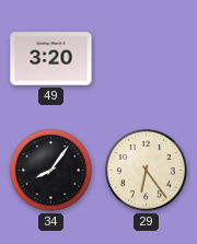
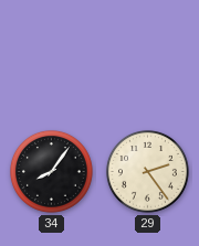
49: 3:20 -> none (51, 59)
29: 6:24 -> 2:24 (147, 171)
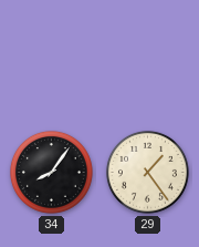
29: 2:24 -> 1:24 (147, 172)
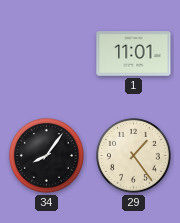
1: none -> 11:01 (134, 54)
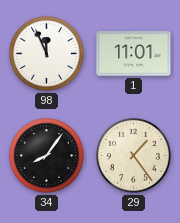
98: none -> 11:56 (46, 53)
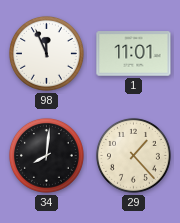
34: 8:06 -> 8:01 (46, 155)
29: 1:24 -> 1:23 (133, 155)
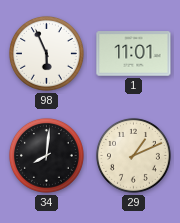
98: 11:56 -> 5:56 (46, 53)
29: 1:23 -> 1:11 (133, 155)
